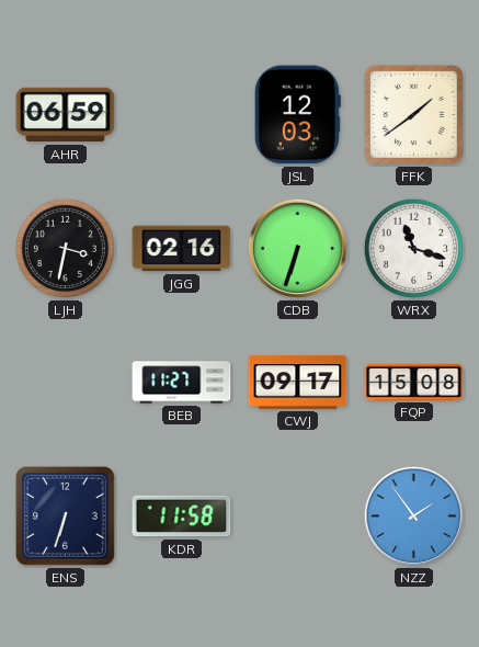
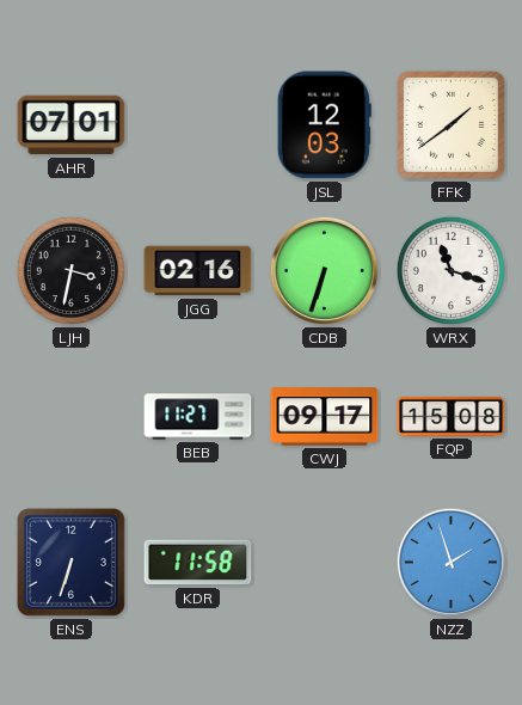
AHR: 06:59 -> 07:01 (72, 125)
NZZ: 1:54 -> 1:57 (450, 562)
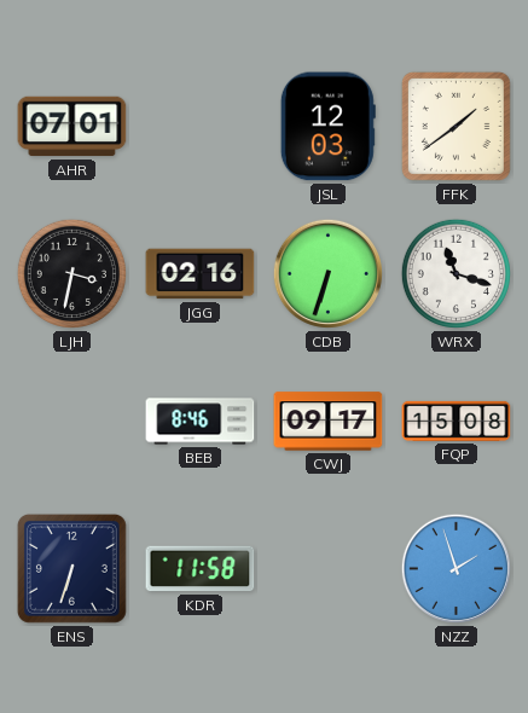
BEB: 11:27 -> 8:46 (201, 422)
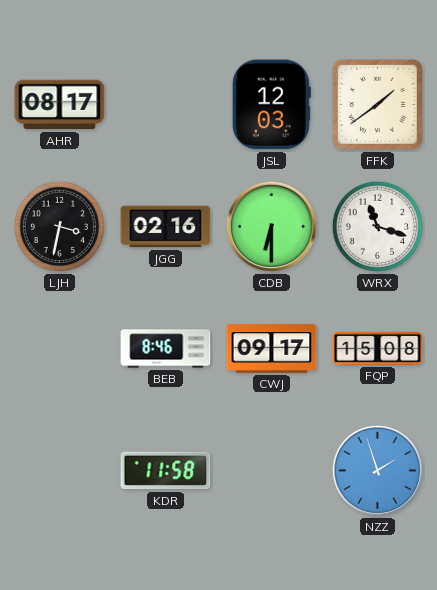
AHR: 07:01 -> 08:17 (60, 105)
CDB: 6:33 -> 6:30 (271, 226)
ENS: 6:33 -> none (71, 568)
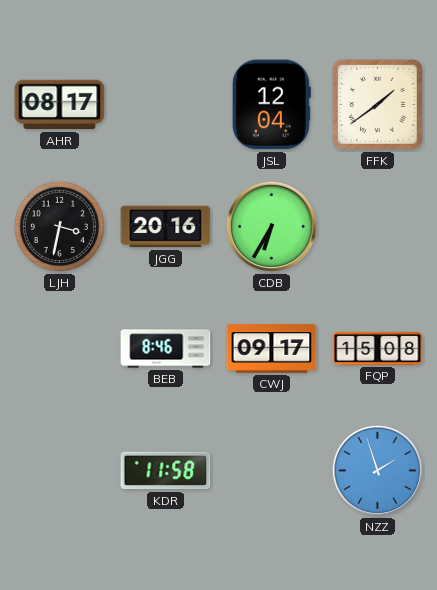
JSL: 12:03 -> 12:04 (271, 105)
JGG: 02:16 -> 20:16 (166, 227)
CDB: 6:30 -> 6:35 (271, 226)
WRX: 11:18 -> none (377, 226)
